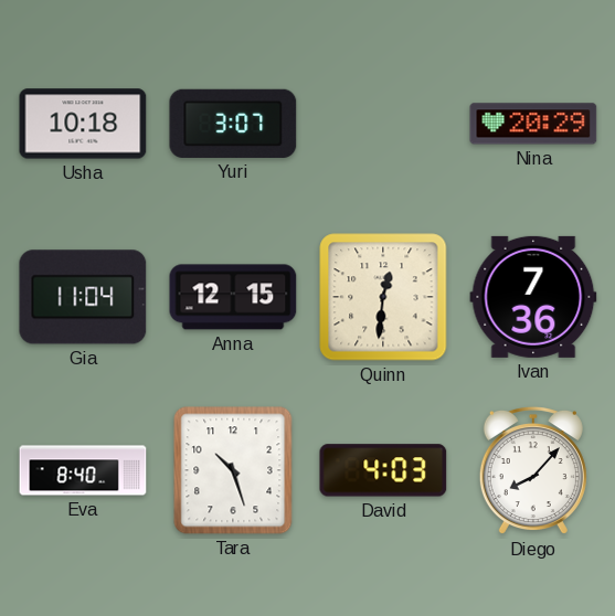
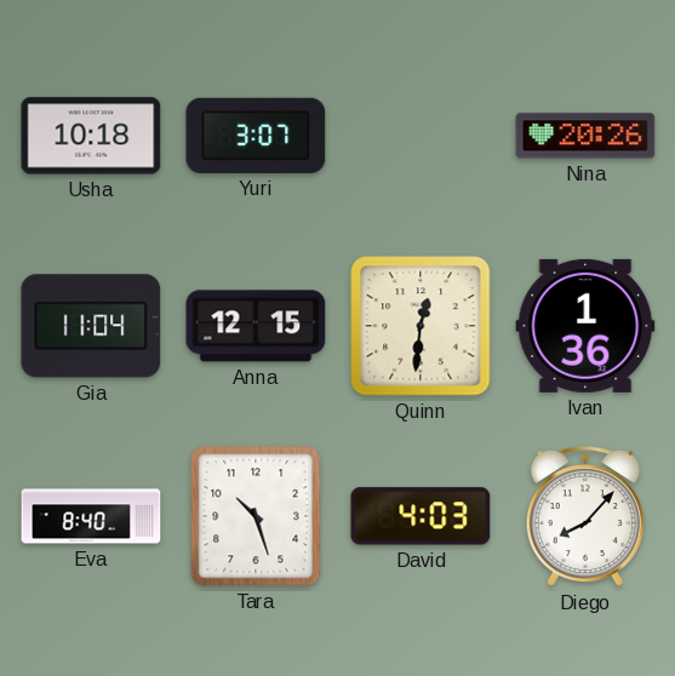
Nina: 20:29 -> 20:26 (585, 136)
Ivan: 7:36 -> 1:36 (585, 326)
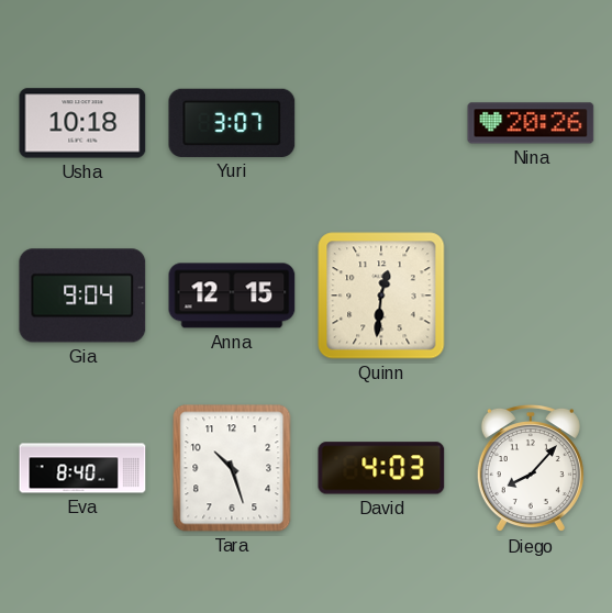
Gia: 11:04 -> 9:04 (82, 296)
Ivan: 1:36 -> none (585, 326)
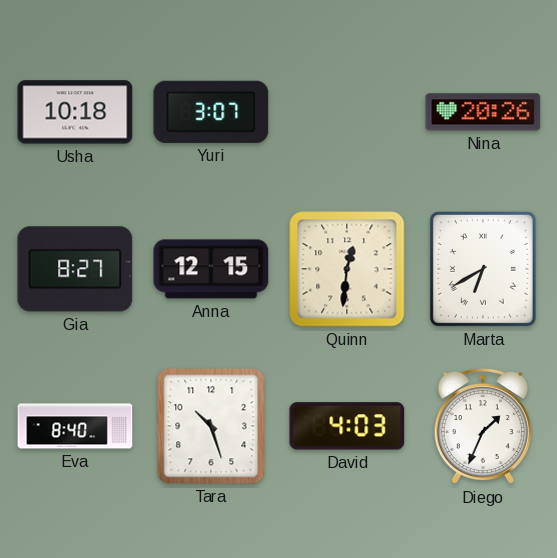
Gia: 9:04 -> 8:27 (75, 269)
Marta: none -> 6:40 (483, 269)
Diego: 8:07 -> 1:34 (483, 426)
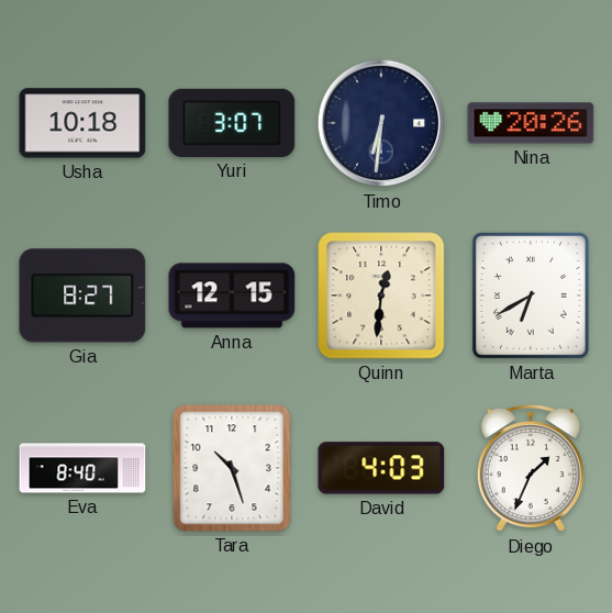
Timo: none -> 6:31 (381, 123)
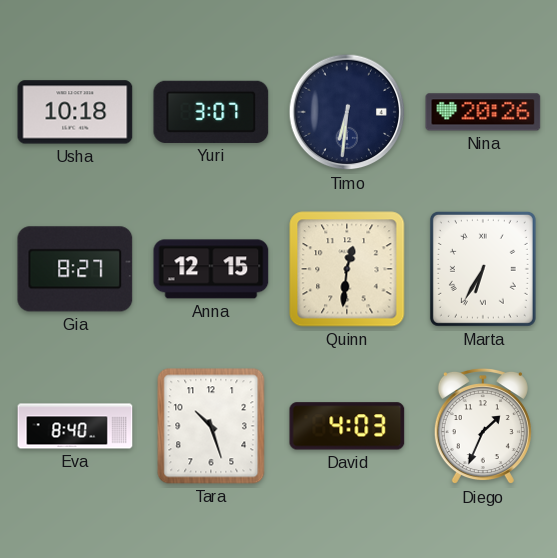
Marta: 6:40 -> 6:35 (483, 269)
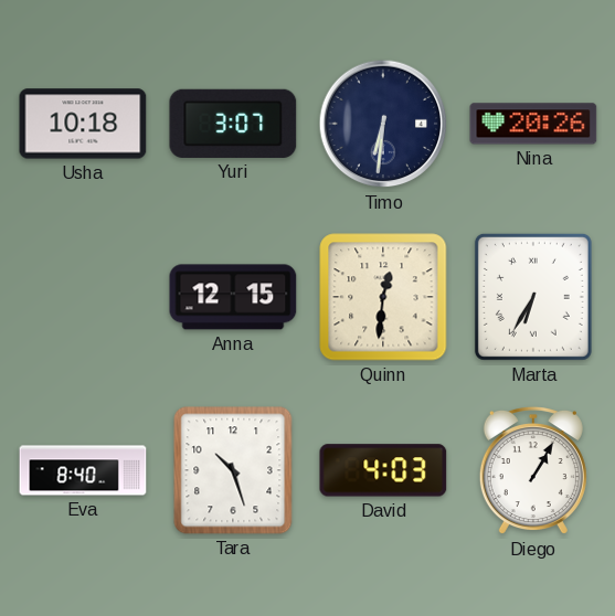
Gia: 8:27 -> none (75, 269)
Diego: 1:34 -> 1:05 (533, 470)
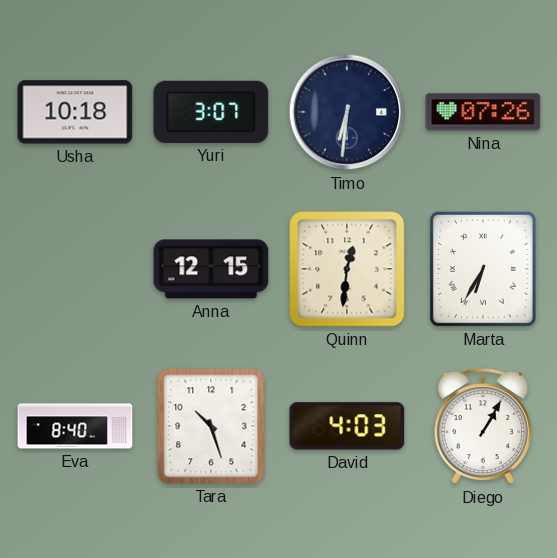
Nina: 20:26 -> 07:26 (483, 112)
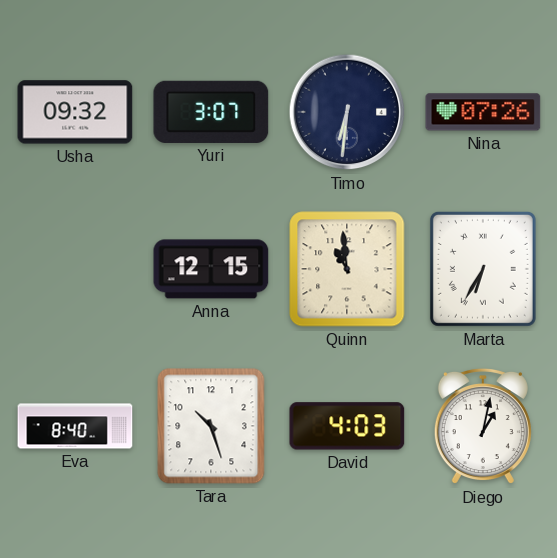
Usha: 10:18 -> 09:32 (75, 112)
Quinn: 12:31 -> 10:59 (347, 269)
Diego: 1:05 -> 1:02 (483, 426)
